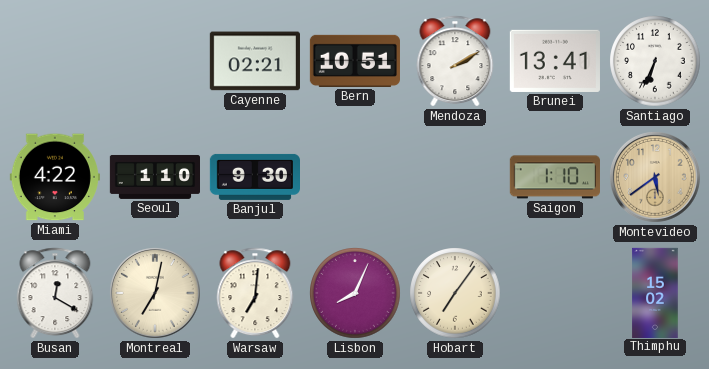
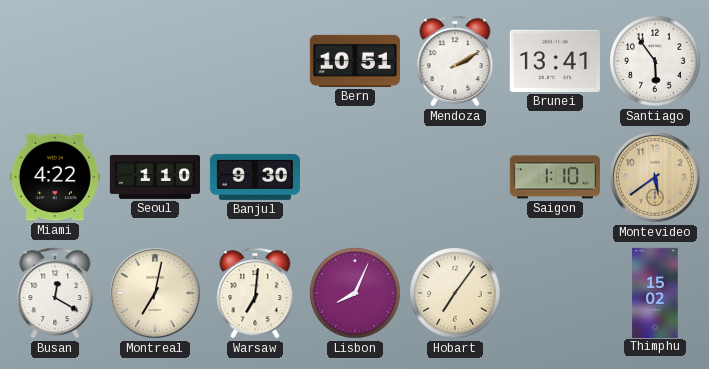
Cayenne: 02:21 -> none (255, 61)
Santiago: 6:34 -> 5:54 (655, 61)
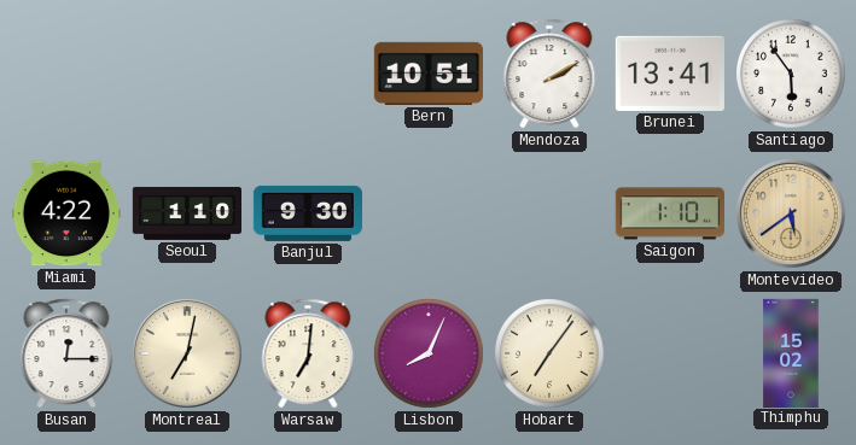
Busan: 12:20 -> 12:15 (66, 353)
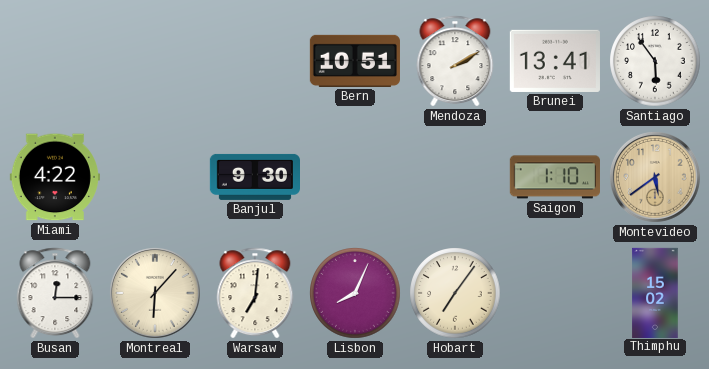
Seoul: 1:10 -> none (186, 213)
Montreal: 7:02 -> 6:07 (156, 294)
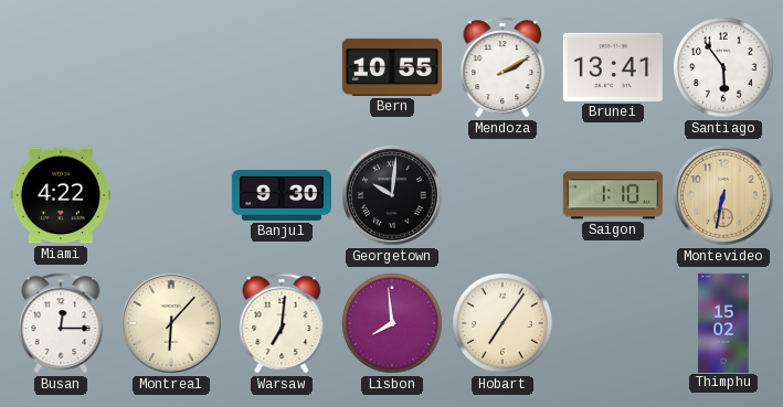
Bern: 10:51 -> 10:55 (392, 67)
Georgetown: none -> 10:01 (393, 196)
Montevideo: 5:39 -> 6:32 (724, 196)
Lisbon: 8:04 -> 7:59 (392, 323)
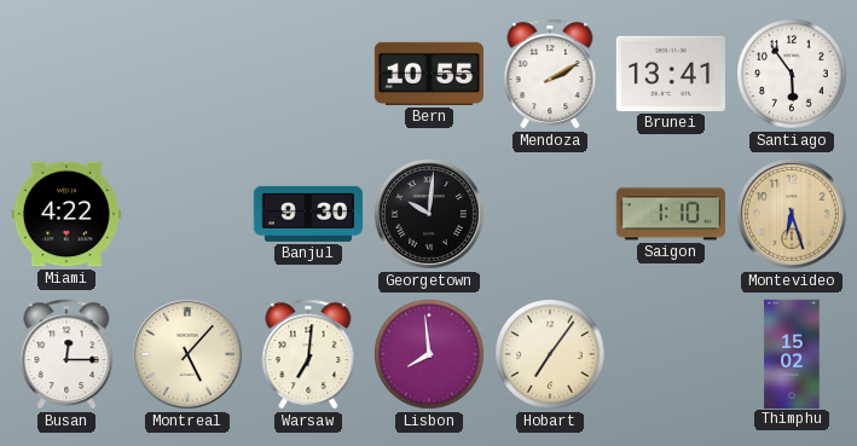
Montevideo: 6:32 -> 6:27 (793, 215)
Montreal: 6:07 -> 5:07 (189, 355)
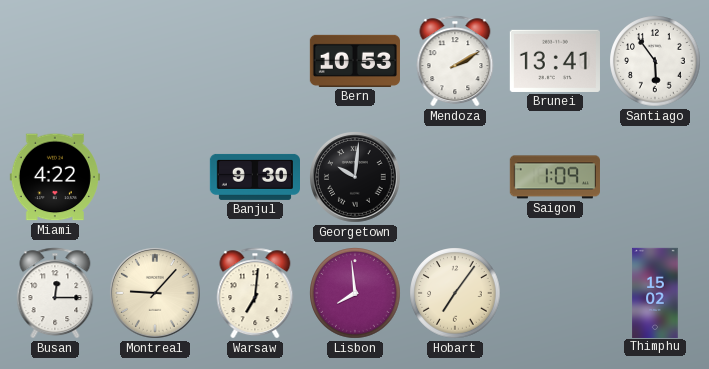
Bern: 10:55 -> 10:53 (355, 61)
Saigon: 1:10 -> 1:09 (555, 177)
Montevideo: 6:27 -> none (793, 215)
Montreal: 5:07 -> 9:07 (156, 294)
